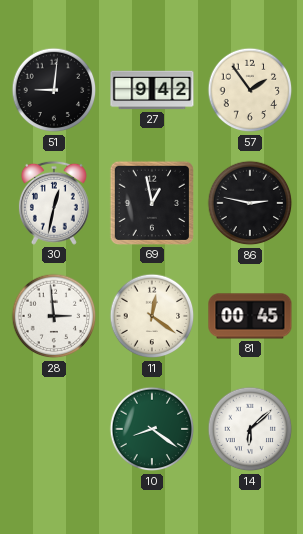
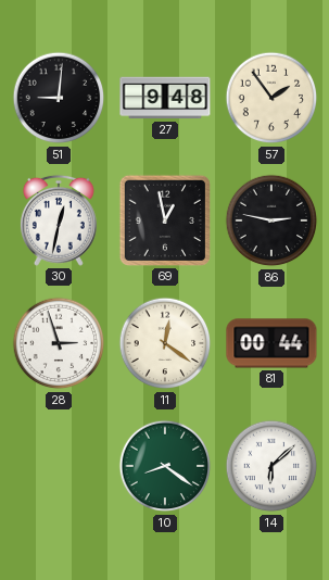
27: 9:42 -> 9:48 (165, 98)
28: 2:59 -> 2:57 (59, 343)
81: 00:45 -> 00:44 (271, 343)
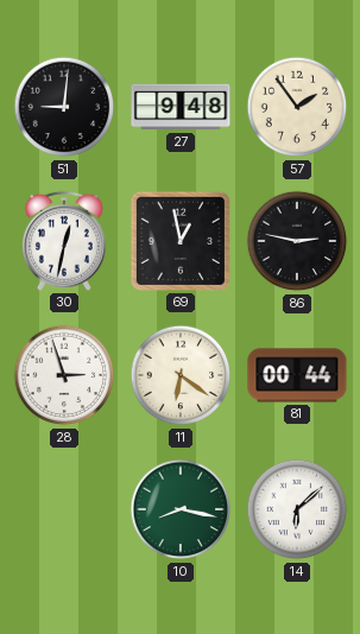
11: 12:21 -> 6:21 (181, 375)
10: 8:21 -> 8:17 (181, 509)
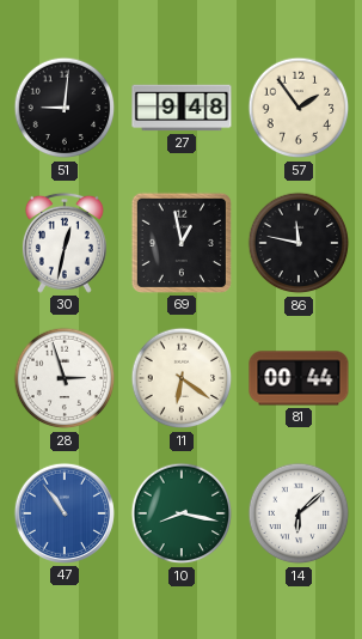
86: 2:47 -> 11:47 (299, 243)
47: none -> 10:54 (65, 513)
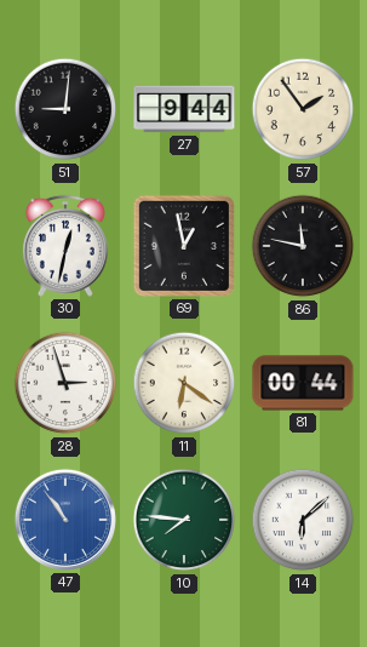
27: 9:48 -> 9:44 (184, 109)
10: 8:17 -> 7:46 (184, 520)
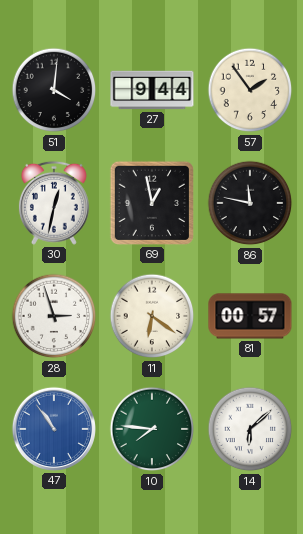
51: 9:01 -> 4:01 (54, 90)
81: 00:44 -> 00:57 (250, 316)
